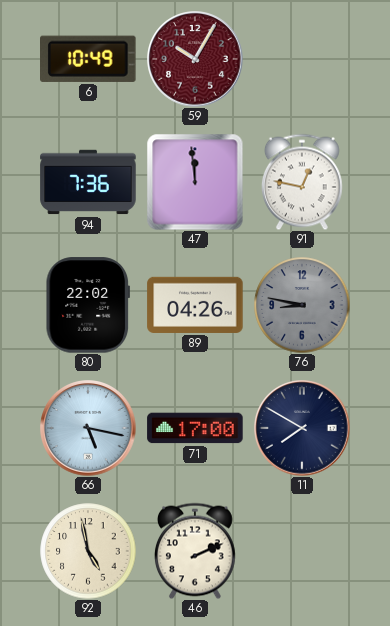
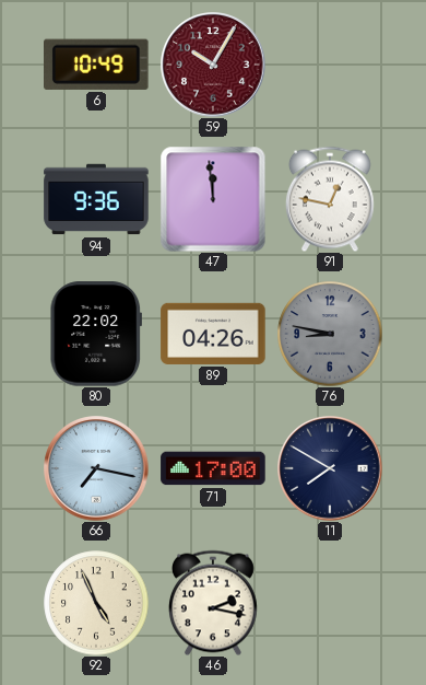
94: 7:36 -> 9:36 (96, 199)
66: 5:17 -> 7:17 (96, 468)
92: 4:58 -> 4:56 (96, 603)
46: 2:11 -> 2:17 (213, 603)
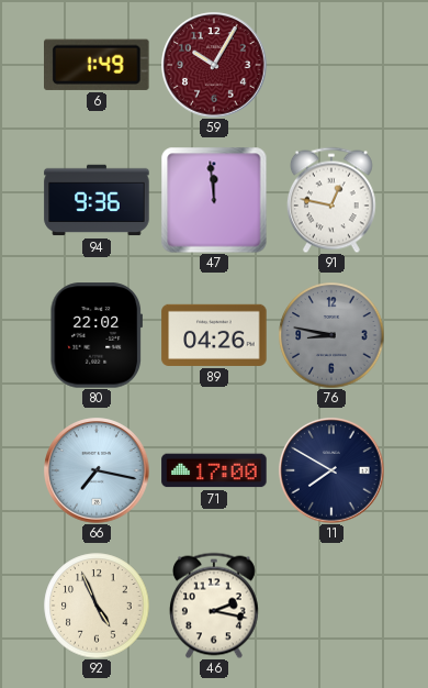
6: 10:49 -> 1:49 (98, 65)
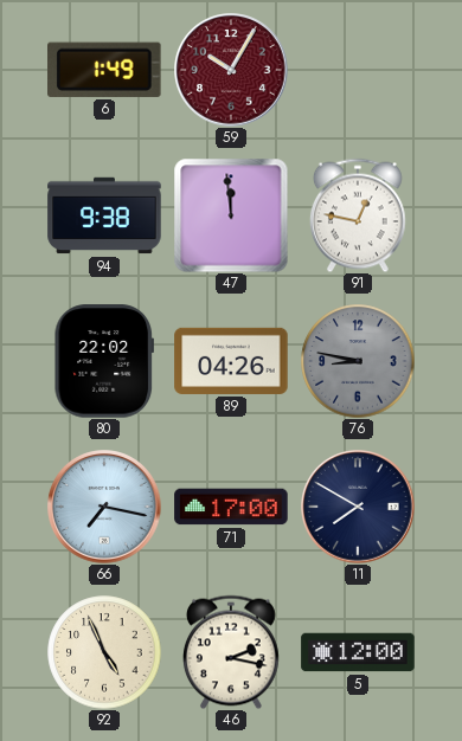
94: 9:36 -> 9:38 (104, 215)
5: none -> 12:00 (358, 652)
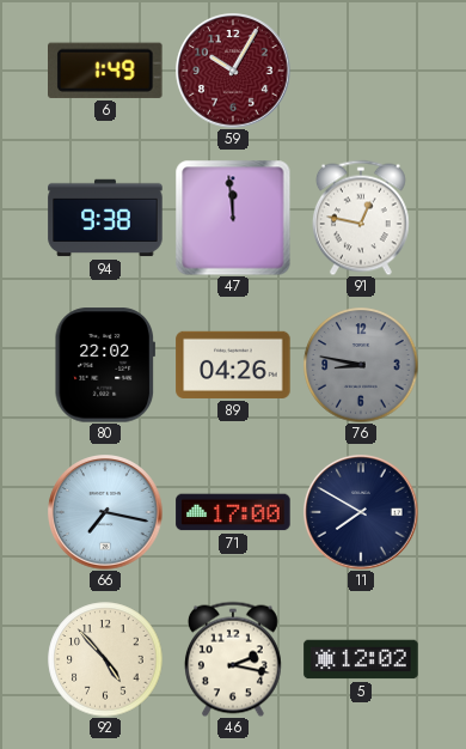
92: 4:56 -> 4:53 (105, 659)
5: 12:00 -> 12:02 (361, 659)
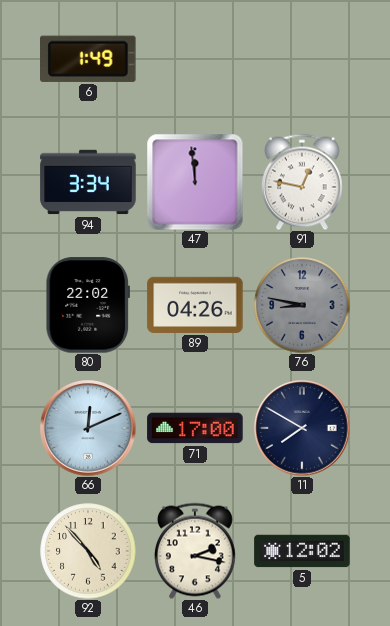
59: 10:05 -> none (233, 71)
94: 9:38 -> 3:34 (88, 182)
66: 7:17 -> 12:11 (88, 428)
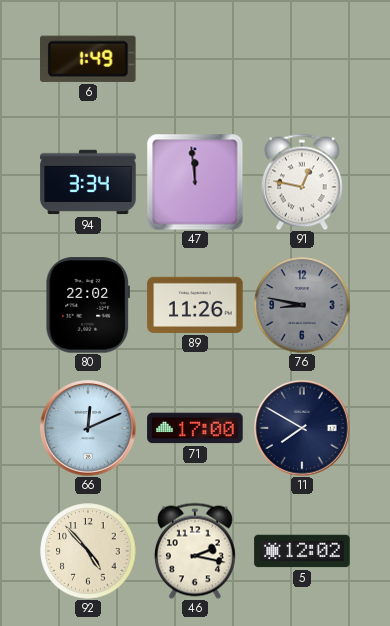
89: 04:26 -> 11:26 (195, 305)
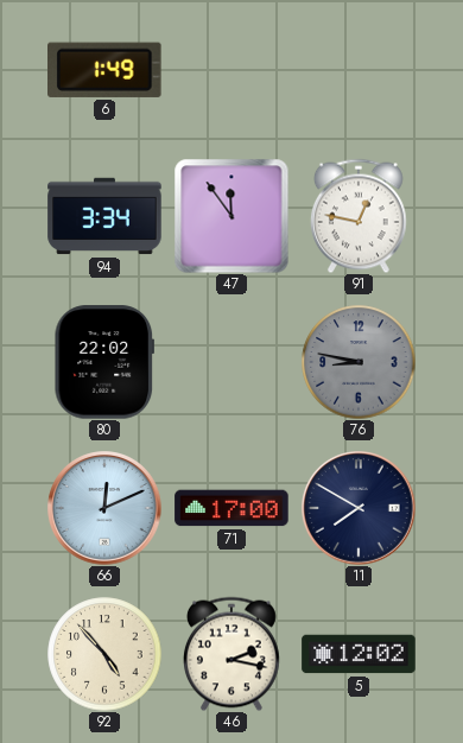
47: 11:59 -> 11:54 (231, 216)
89: 11:26 -> none (195, 305)
